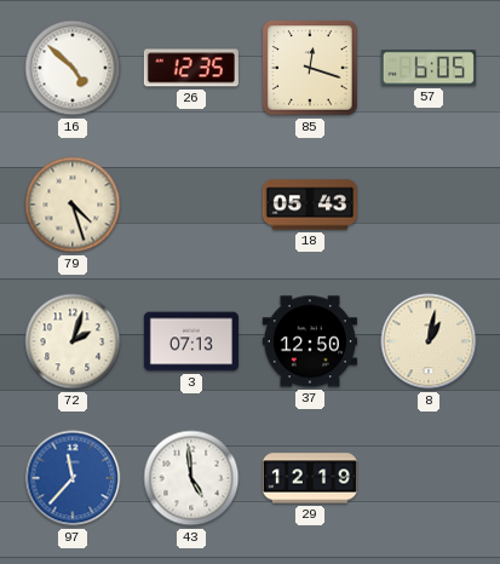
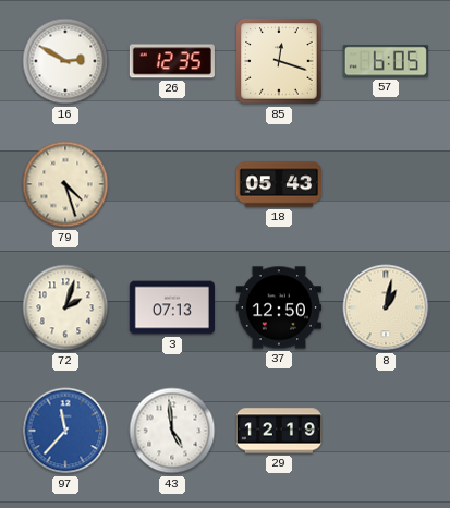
16: 4:52 -> 2:50 (65, 61)
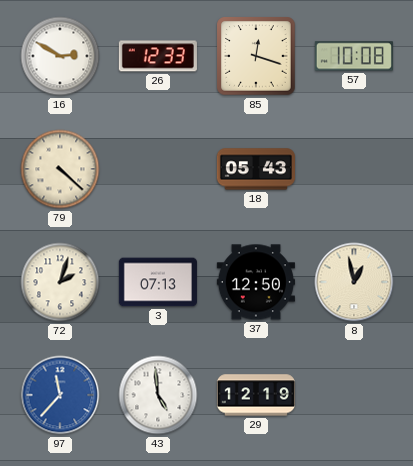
26: 12:35 -> 12:33 (158, 56)
57: 6:05 -> 10:08 (354, 56)
79: 4:27 -> 4:22 (60, 169)
8: 1:02 -> 12:58 (354, 282)
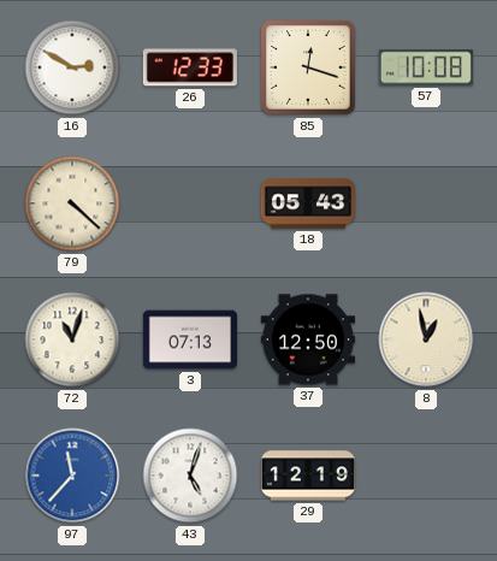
72: 2:03 -> 11:03 (72, 339)
43: 4:59 -> 5:03 (190, 476)
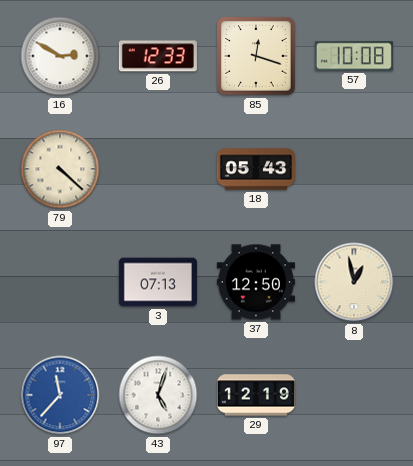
72: 11:03 -> none (72, 339)
